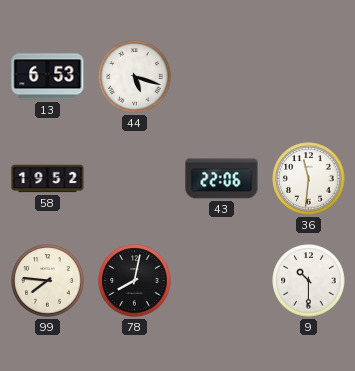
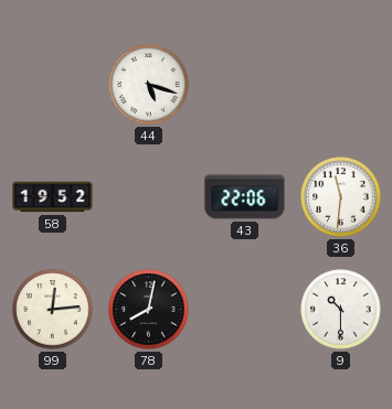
13: 6:53 -> none (48, 77)
99: 7:46 -> 12:14 (53, 310)
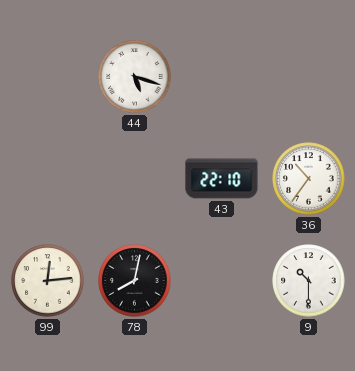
58: 19:52 -> none (53, 197)
43: 22:06 -> 22:10 (222, 179)
36: 11:31 -> 10:36 (309, 179)
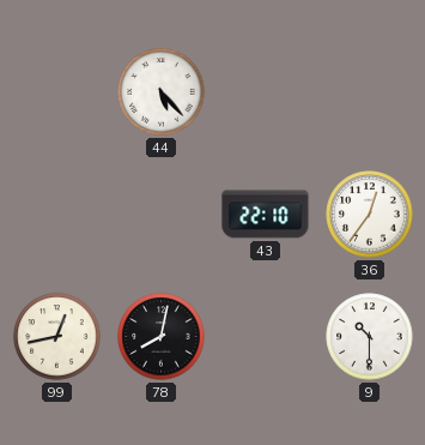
44: 5:18 -> 5:23 (162, 92)
36: 10:36 -> 12:36 (370, 215)
99: 12:14 -> 12:43 (57, 337)
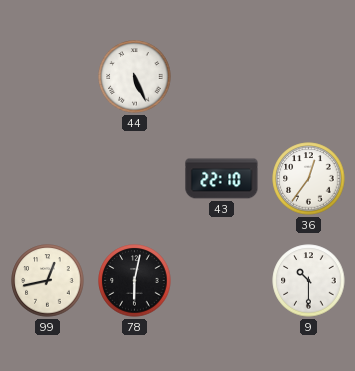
44: 5:23 -> 5:26 (135, 77)
78: 8:02 -> 6:02 (135, 281)
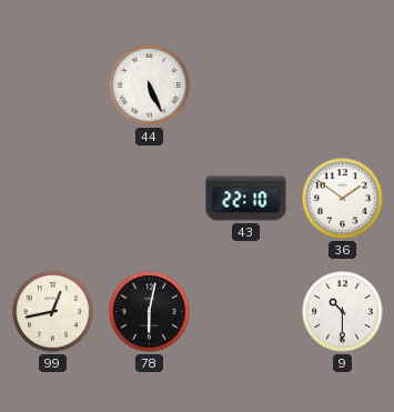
36: 12:36 -> 1:51 (343, 199)
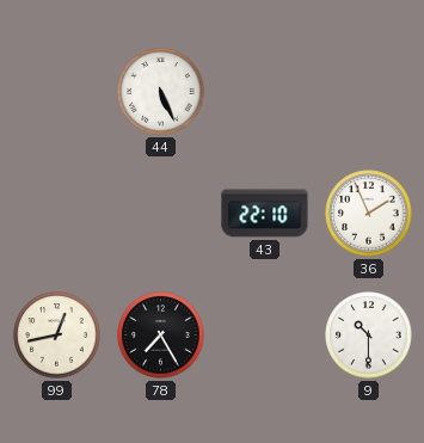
36: 1:51 -> 1:56 (369, 214)
78: 6:02 -> 7:25 (161, 336)
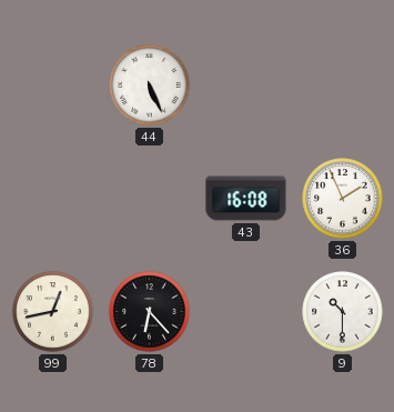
43: 22:10 -> 16:08 (246, 199)
78: 7:25 -> 6:23 (150, 312)
